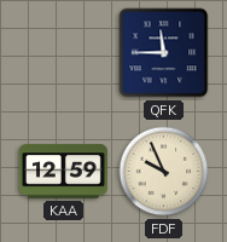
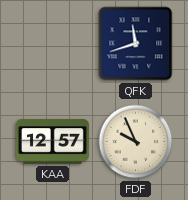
QFK: 11:45 -> 11:42 (136, 44)
KAA: 12:59 -> 12:57 (52, 142)
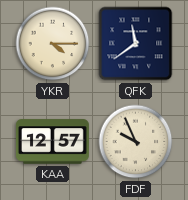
YKR: none -> 4:15 (53, 44)
QFK: 11:42 -> 11:39 (136, 44)
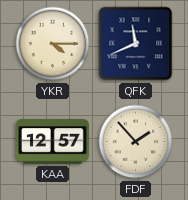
QFK: 11:39 -> 11:41 (136, 44)
FDF: 9:56 -> 1:53 (136, 142)
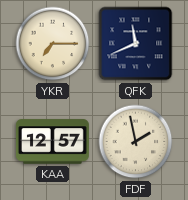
YKR: 4:15 -> 7:15 (53, 44)
FDF: 1:53 -> 1:58 (136, 142)
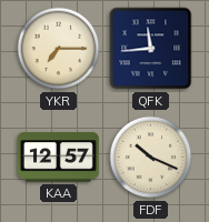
QFK: 11:41 -> 11:44 (151, 49)
FDF: 1:58 -> 10:19 (151, 158)
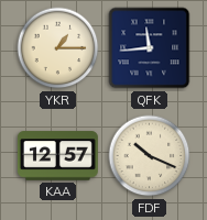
YKR: 7:15 -> 1:15 (58, 48)
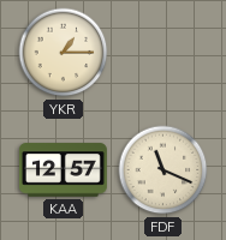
QFK: 11:44 -> none (150, 48)
FDF: 10:19 -> 11:19 (163, 170)
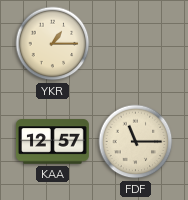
FDF: 11:19 -> 11:15 (136, 142)
